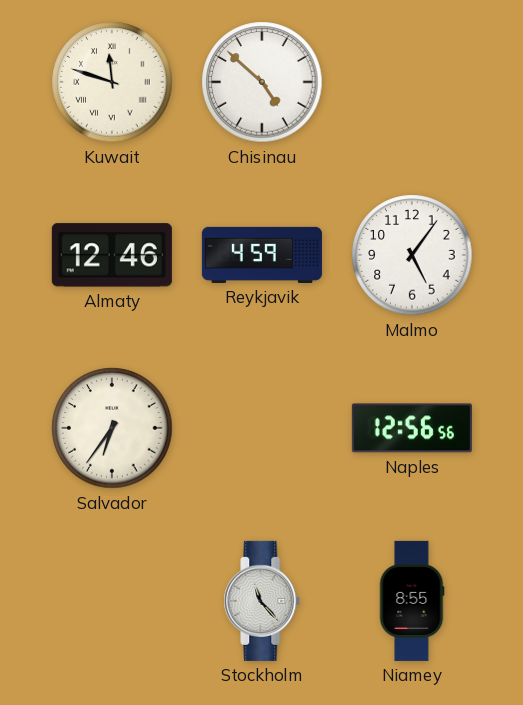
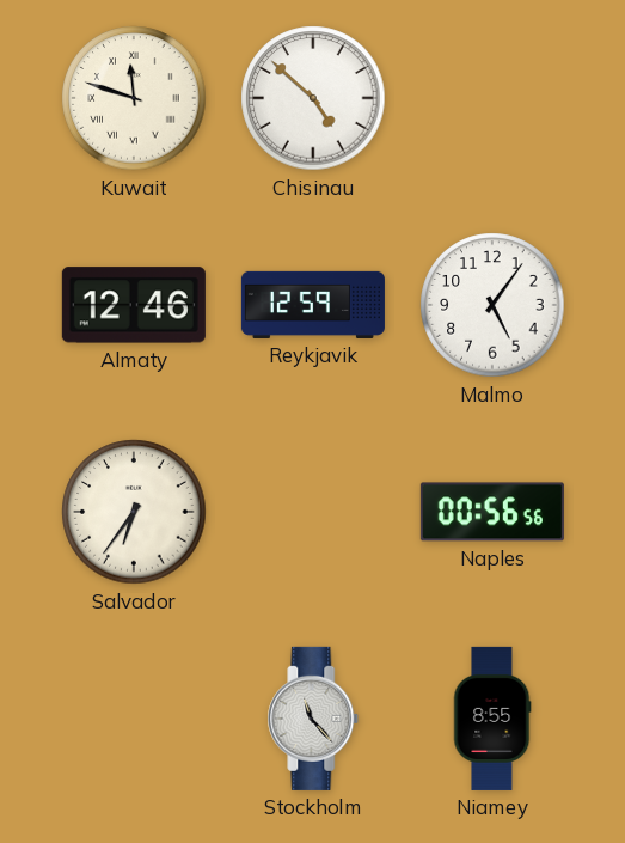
Reykjavik: 4:59 -> 12:59 (313, 305)
Naples: 12:56 -> 00:56 (492, 512)
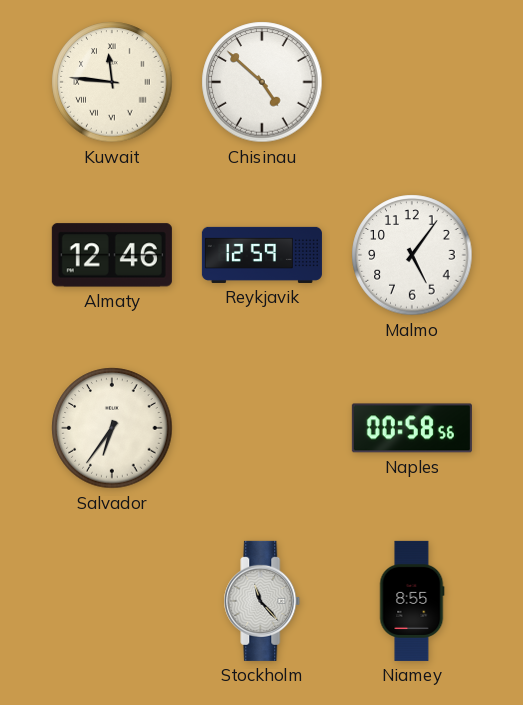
Kuwait: 11:48 -> 11:46 (112, 82)
Naples: 00:56 -> 00:58 (412, 428)
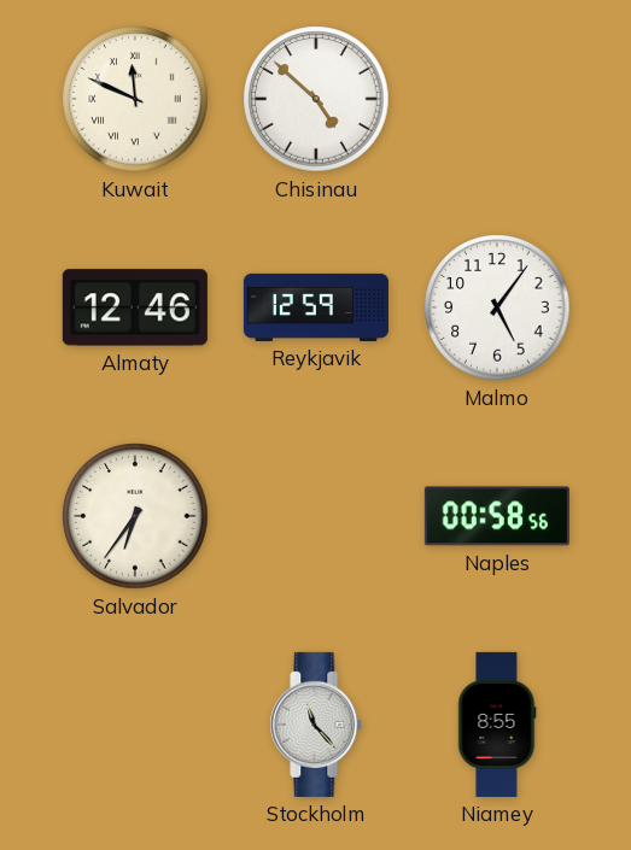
Kuwait: 11:46 -> 11:49 (135, 99)
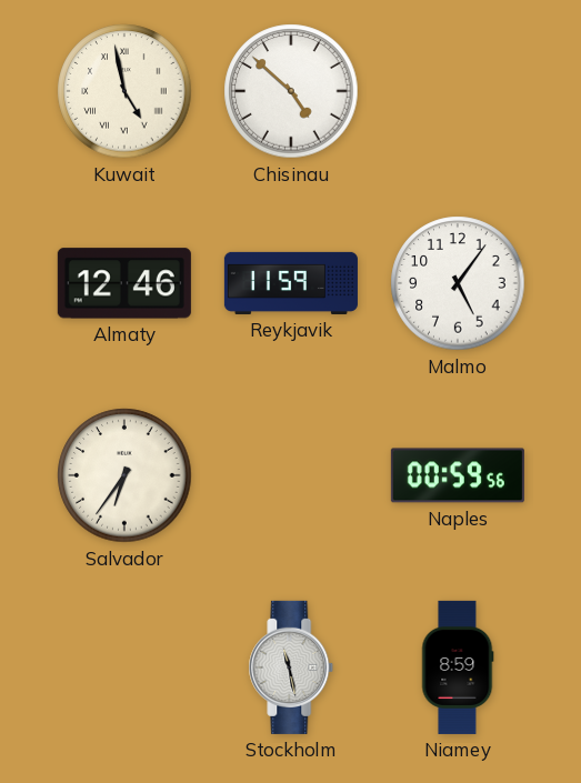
Kuwait: 11:49 -> 4:58 (124, 91)
Reykjavik: 12:59 -> 11:59 (291, 283)
Naples: 00:58 -> 00:59 (458, 475)
Stockholm: 11:23 -> 11:28 (291, 667)
Niamey: 8:55 -> 8:59 (458, 667)
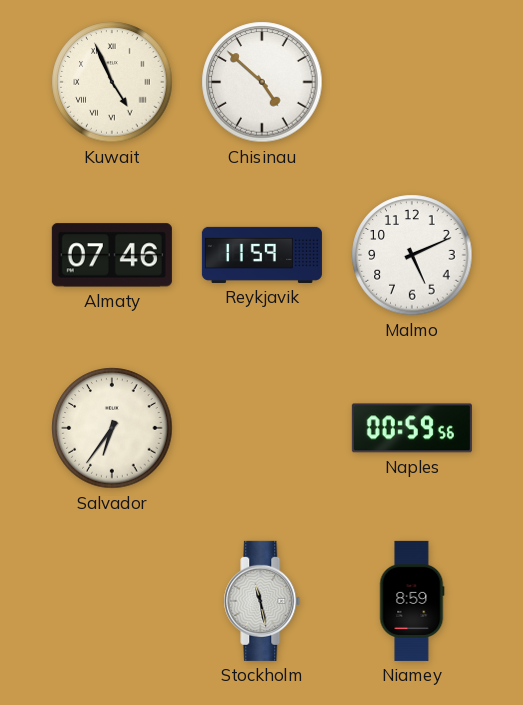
Kuwait: 4:58 -> 4:56 (112, 82)
Almaty: 12:46 -> 07:46 (112, 255)
Malmo: 5:06 -> 5:11 (412, 255)
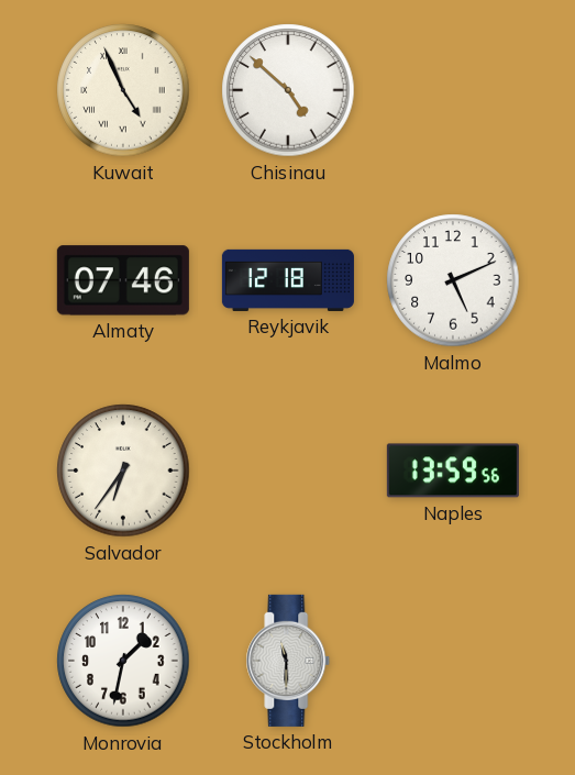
Reykjavik: 11:59 -> 12:18 (288, 280)
Naples: 00:59 -> 13:59 (453, 470)
Monrovia: none -> 1:32 (123, 661)
Stockholm: 11:28 -> 11:30 (288, 661)
Niamey: 8:59 -> none (412, 601)
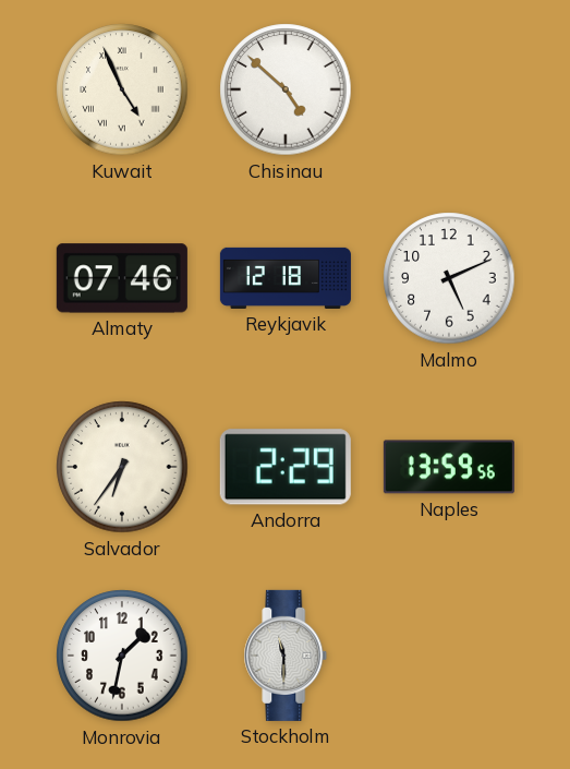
Andorra: none -> 2:29 (286, 467)
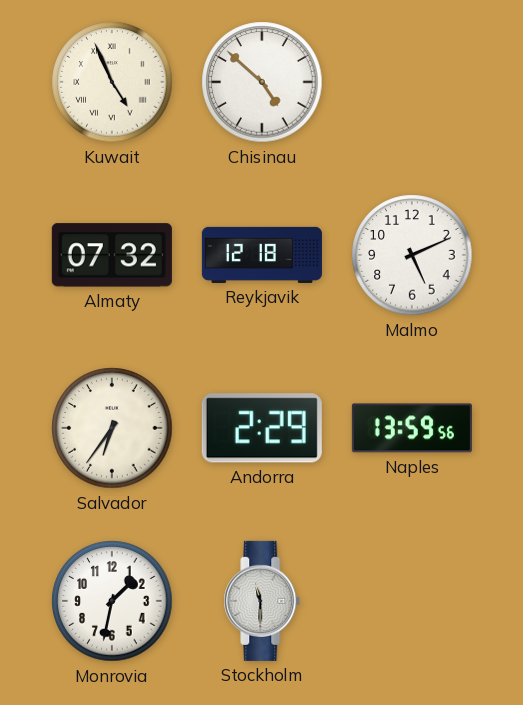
Almaty: 07:46 -> 07:32 (112, 255)
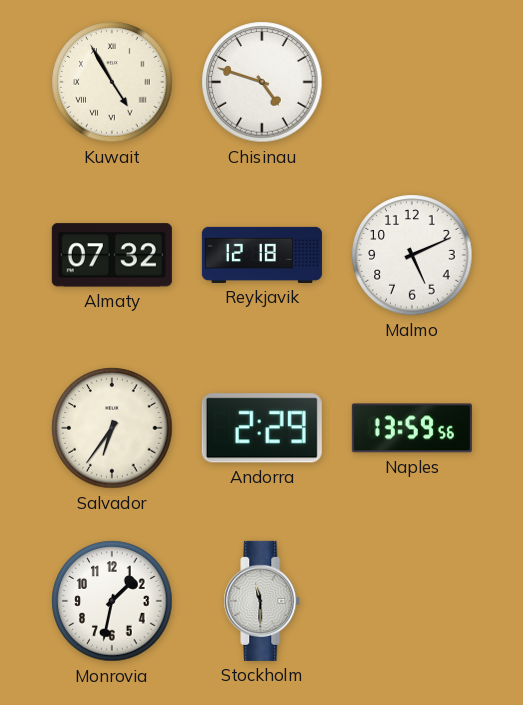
Kuwait: 4:56 -> 4:55 (112, 82)
Chisinau: 4:52 -> 4:48 (262, 82)
